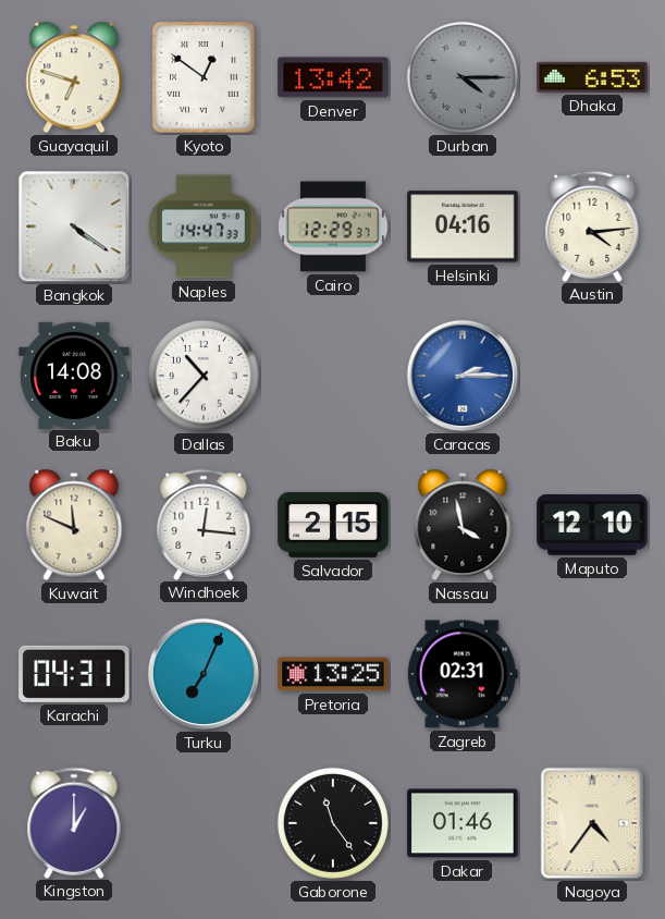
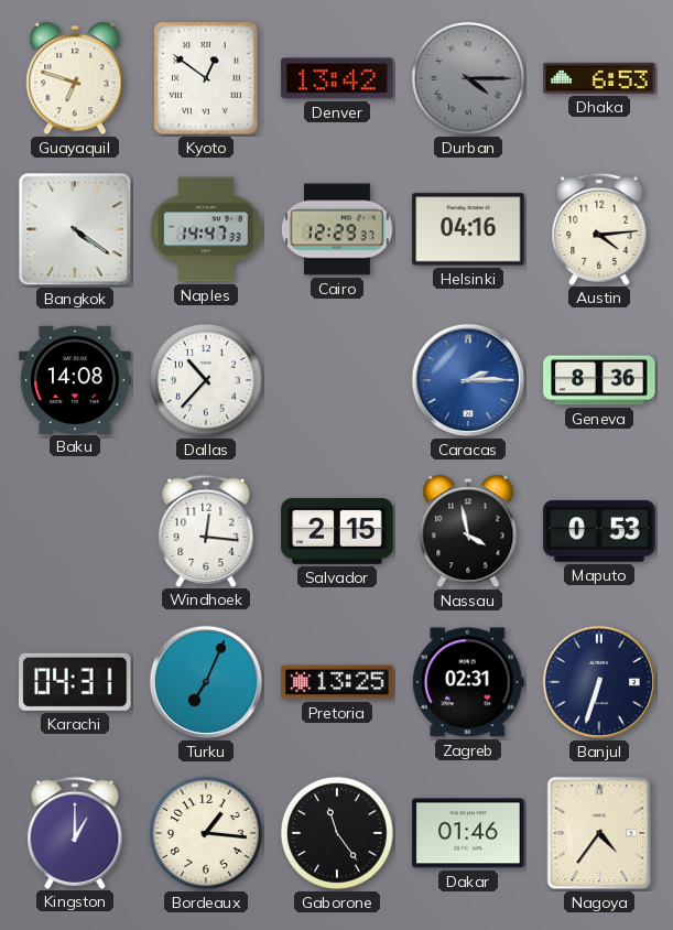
Geneva: none -> 8:36 (599, 380)
Kuwait: 11:49 -> none (74, 525)
Maputo: 12:10 -> 0:53 (599, 531)
Banjul: none -> 6:33 (599, 682)
Bordeaux: none -> 1:16 (206, 833)
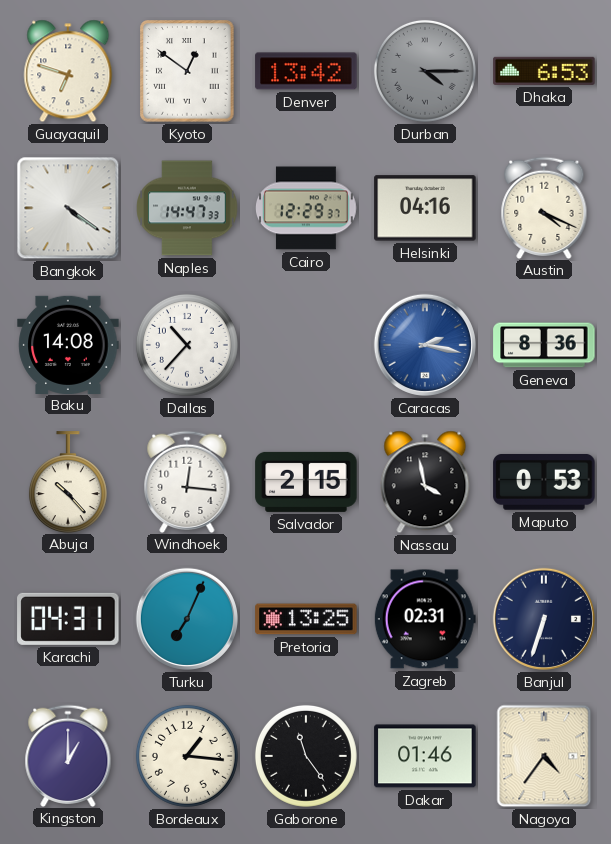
Austin: 4:14 -> 4:19 (544, 207)
Caracas: 2:15 -> 2:17 (425, 345)
Abuja: none -> 10:23 (68, 482)
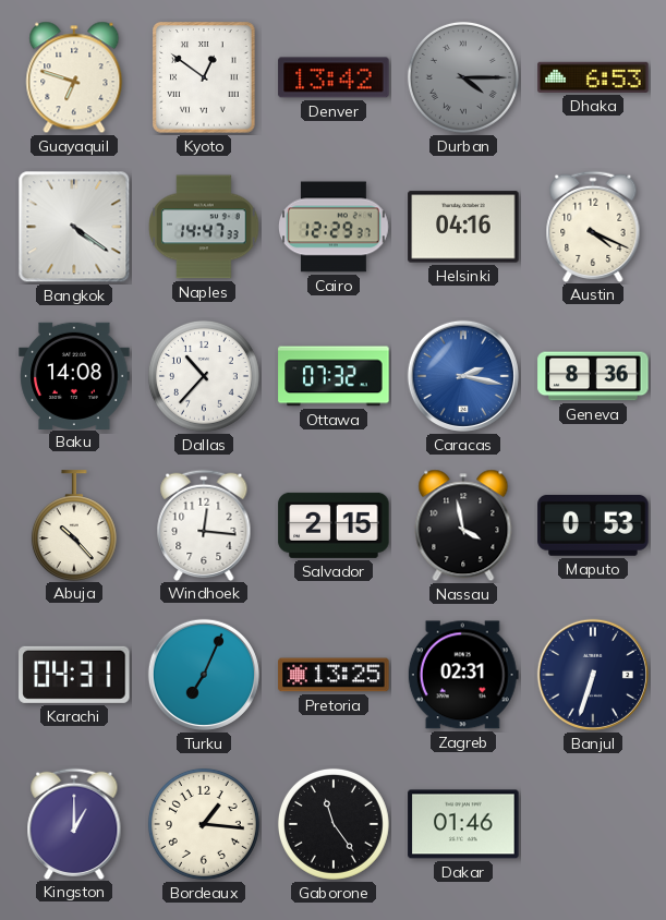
Ottawa: none -> 07:32 (334, 376)
Nagoya: 4:36 -> none (544, 756)
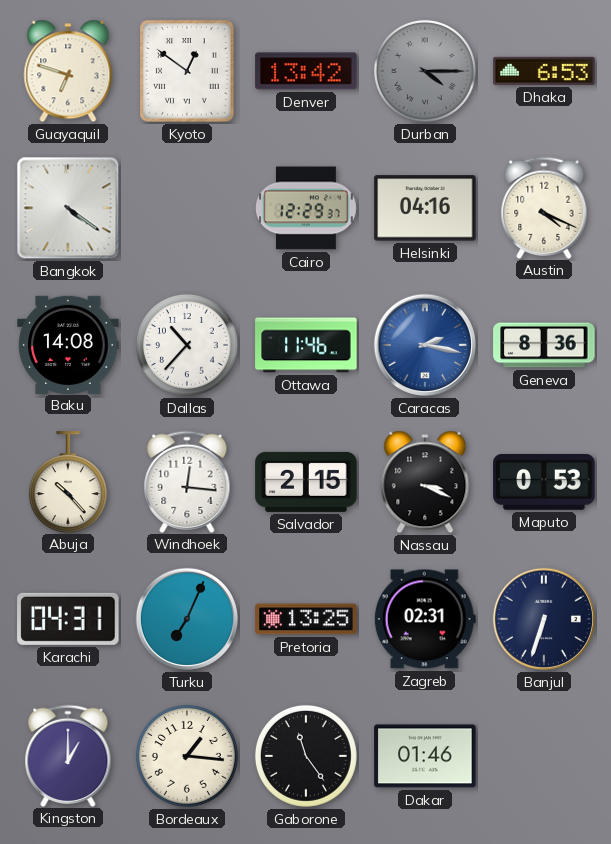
Naples: 14:47 -> none (204, 227)
Ottawa: 07:32 -> 11:46 (306, 345)
Nassau: 3:58 -> 3:19 (425, 482)
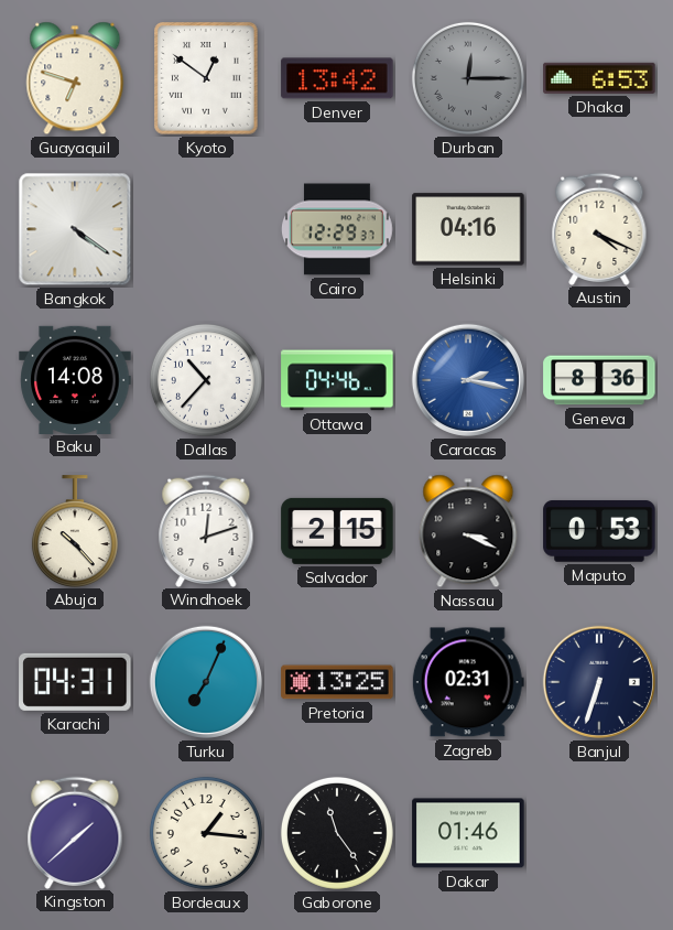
Durban: 4:15 -> 12:15 (468, 78)
Ottawa: 11:46 -> 04:46 (337, 380)
Windhoek: 12:16 -> 12:12 (206, 530)
Kingston: 1:00 -> 1:38 (75, 832)
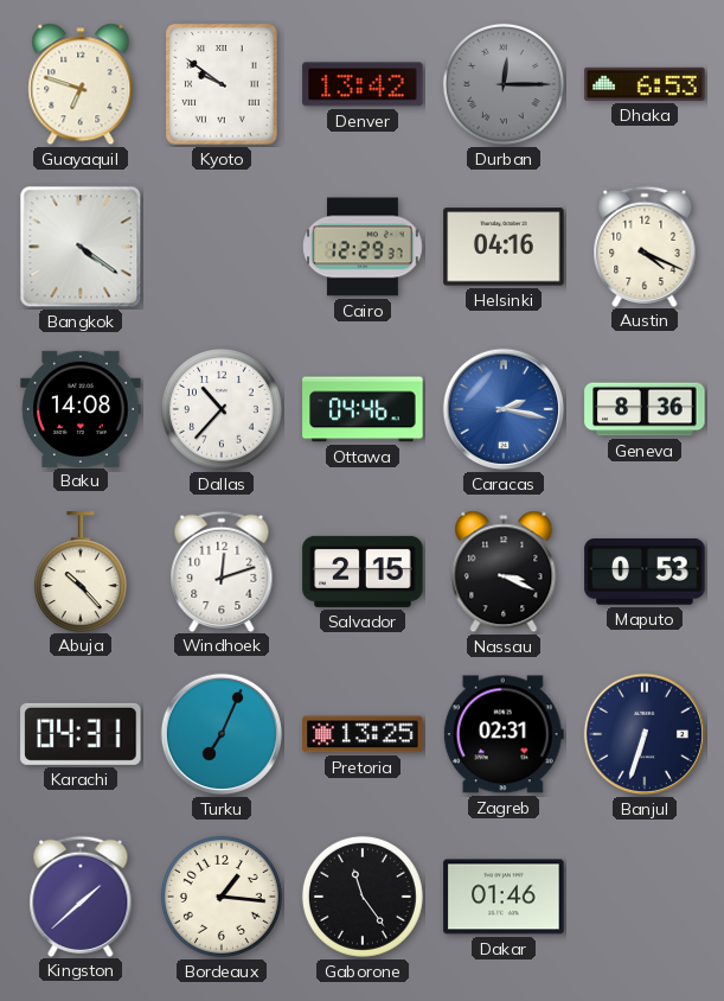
Kyoto: 12:51 -> 9:51 (222, 84)
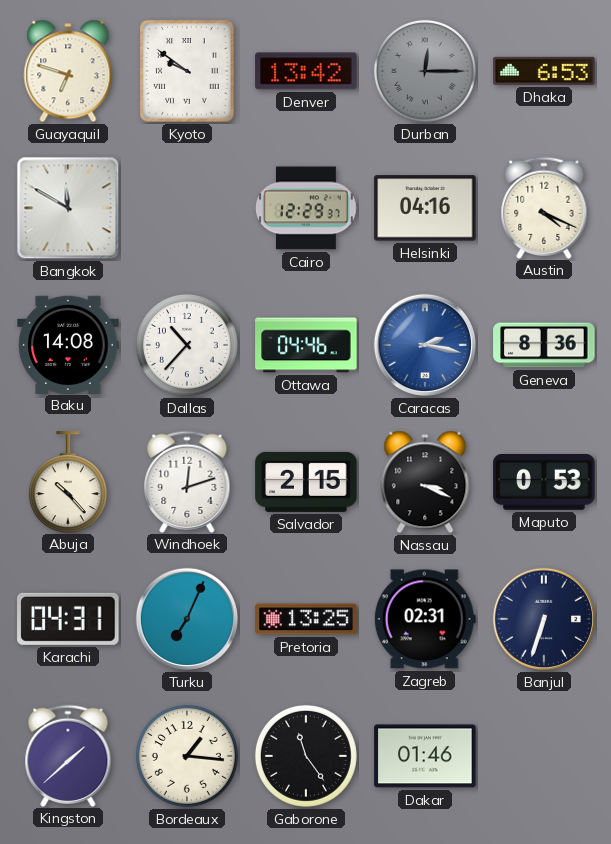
Bangkok: 4:21 -> 11:50 (68, 208)
